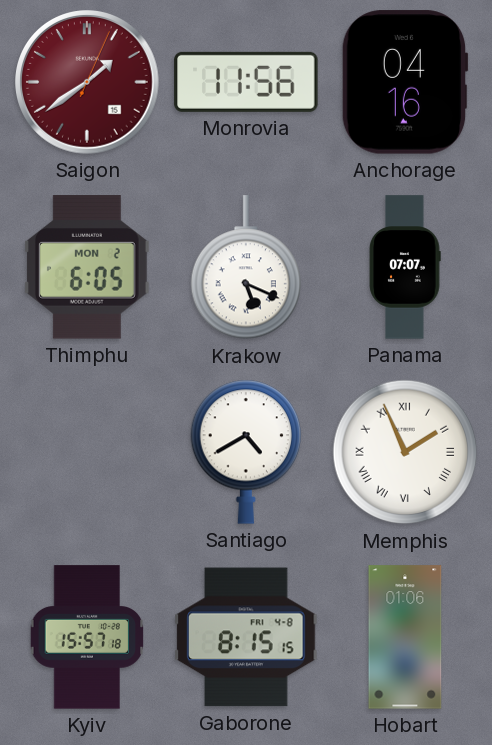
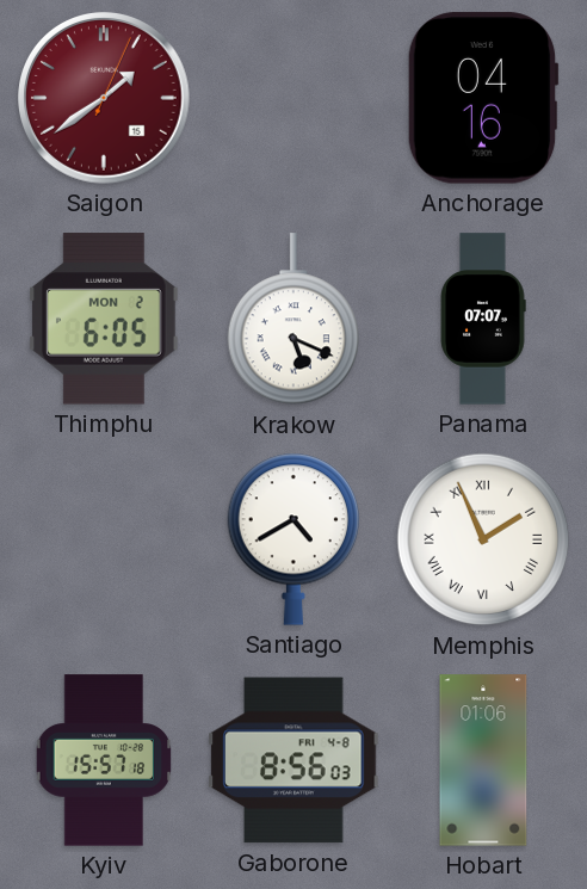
Monrovia: 11:56 -> none (246, 82)
Gaborone: 8:15 -> 8:56 (293, 760)
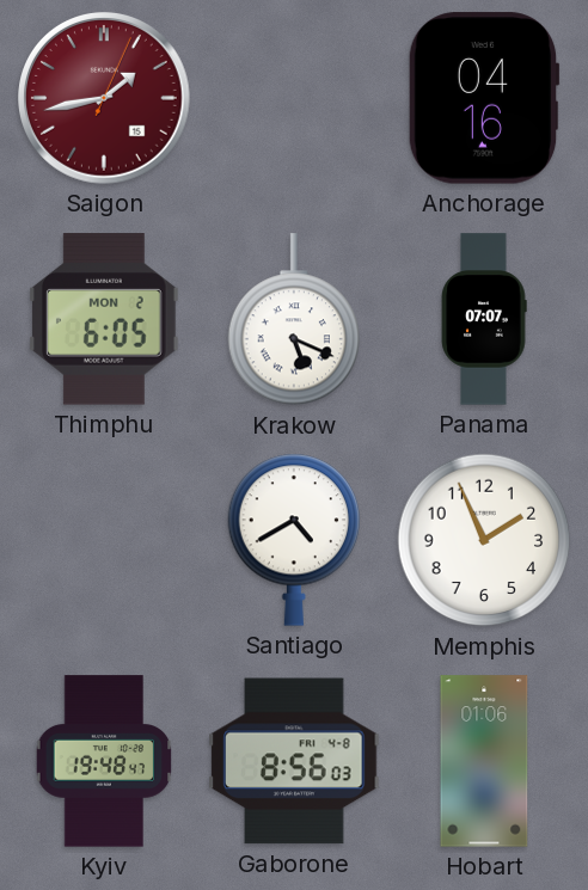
Saigon: 1:39 -> 1:43 (105, 99)
Memphis numerals: Roman -> Arabic (484, 540)
Kyiv: 15:57 -> 19:48 (104, 761)
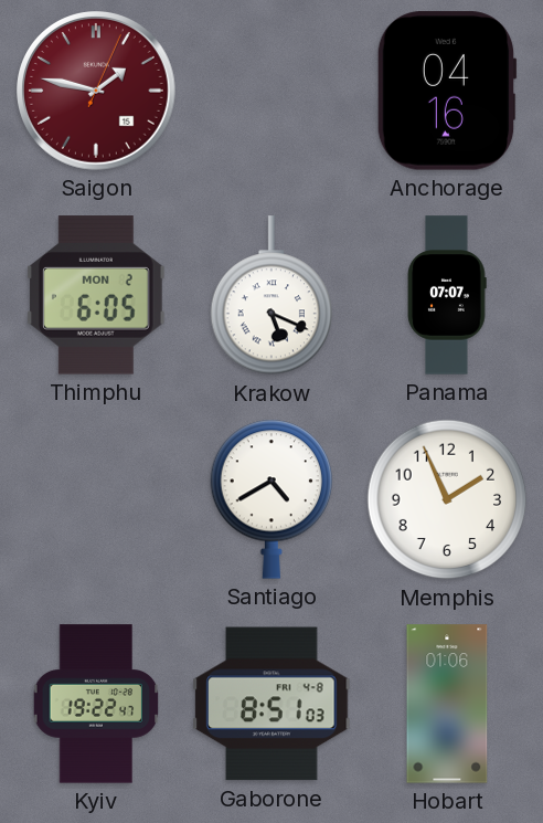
Saigon: 1:43 -> 1:47 (97, 92)
Kyiv: 19:48 -> 19:22 (96, 704)
Gaborone: 8:56 -> 8:51 (271, 704)
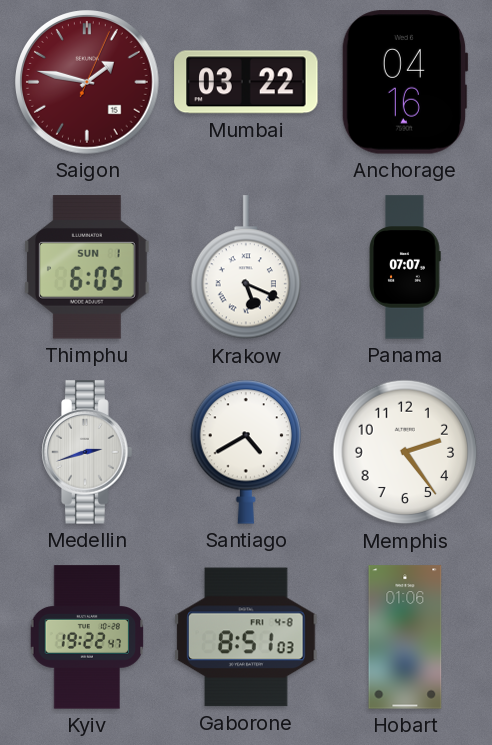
Mumbai: none -> 03:22 (246, 82)
Thimphu date: MON 2 -> SUN 1 (87, 267)
Medellin: none -> 2:42 (87, 452)
Memphis: 1:56 -> 2:24 (405, 452)
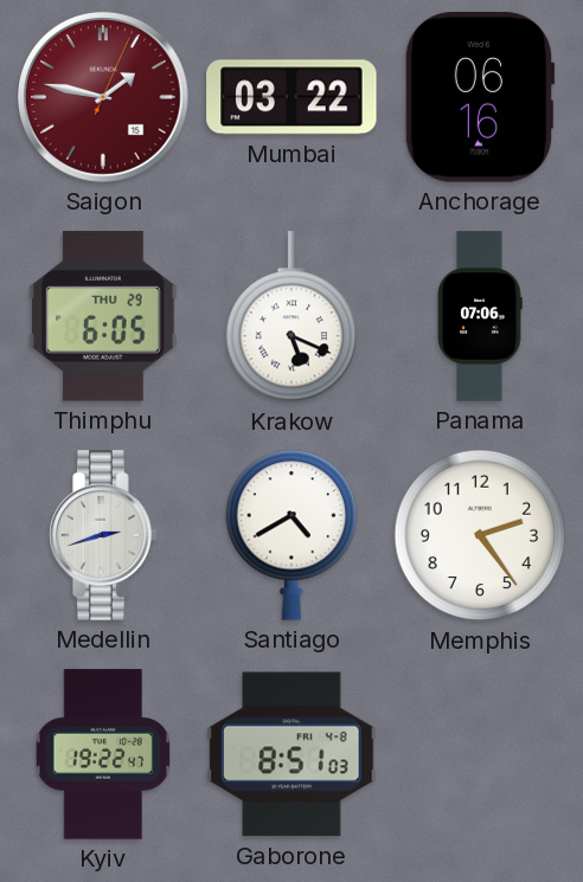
Anchorage: 04:16 -> 06:16 (480, 97)
Thimphu date: SUN 1 -> THU 29 (103, 316)
Panama: 07:07 -> 07:06 (480, 316)
Hobart: 01:06 -> none (405, 637)
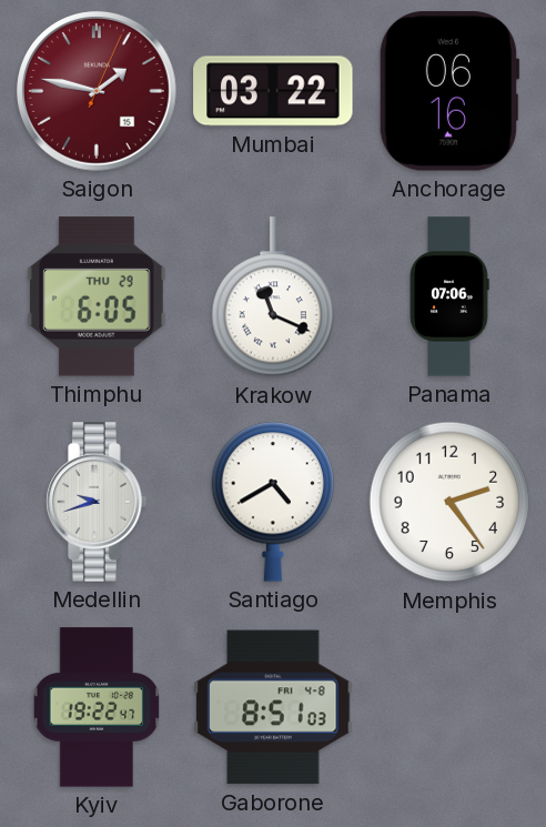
Krakow: 5:19 -> 11:19 (272, 297)
Medellin: 2:42 -> 9:42 (97, 502)
